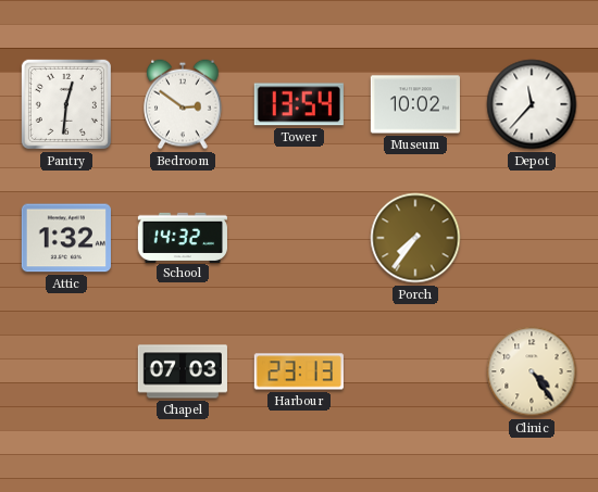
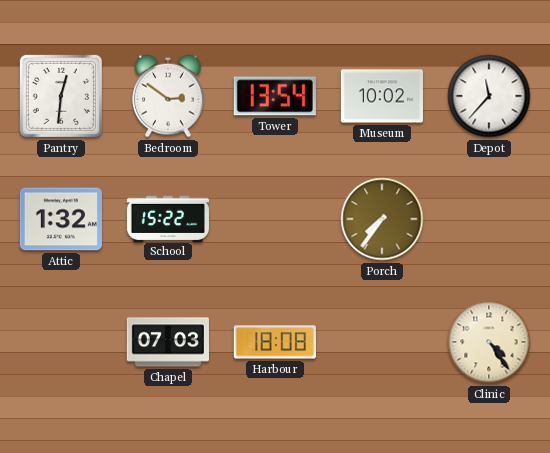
School: 14:32 -> 15:22 (168, 218)
Harbour: 23:13 -> 18:08 (275, 342)
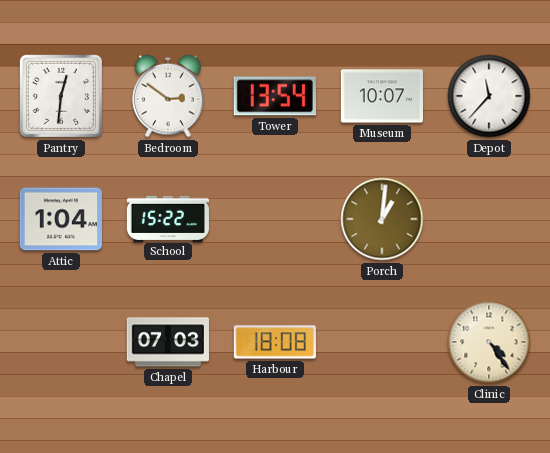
Museum: 10:02 -> 10:07 (382, 96)
Attic: 1:32 -> 1:04 (61, 219)
Porch: 7:36 -> 1:01 (382, 219)
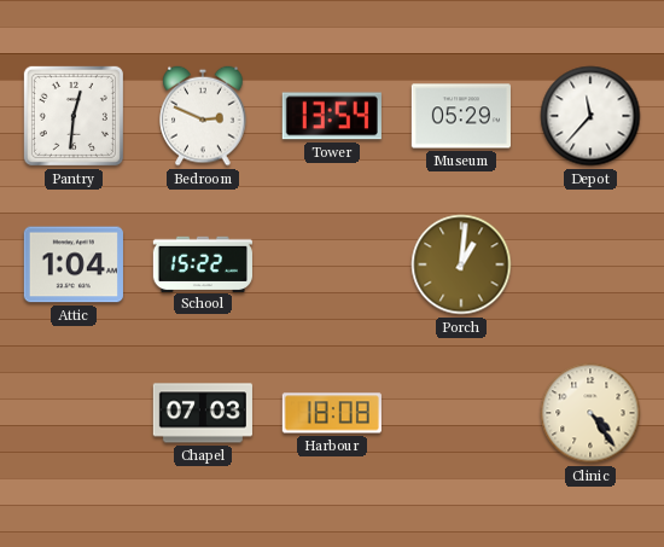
Bedroom: 2:51 -> 2:49 (203, 116)
Museum: 10:07 -> 05:29 (461, 116)
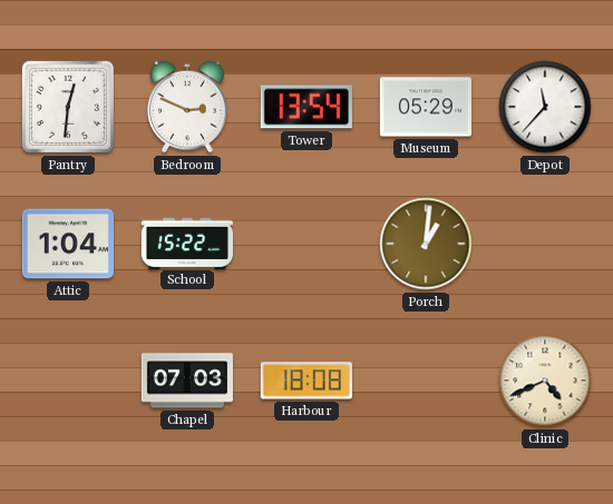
Clinic: 4:24 -> 4:41 (545, 381)
